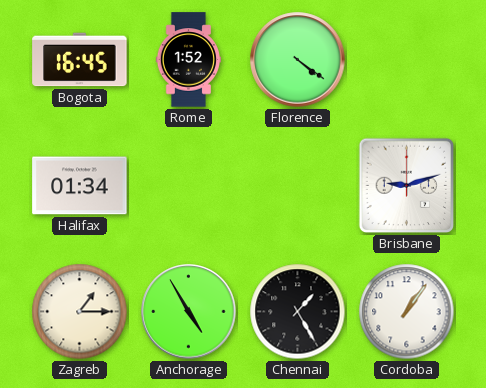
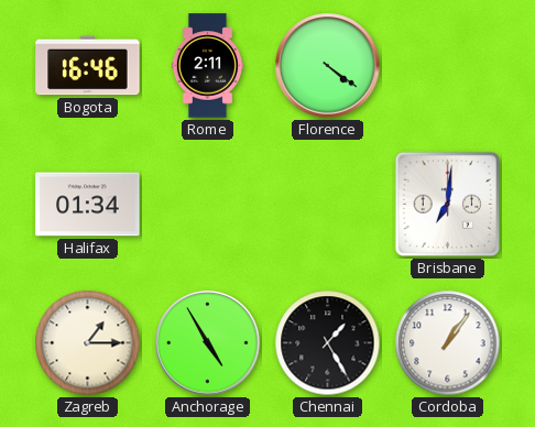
Bogota: 16:45 -> 16:46 (88, 66)
Rome: 1:52 -> 2:11 (207, 66)
Brisbane: 9:12 -> 7:01 (448, 205)
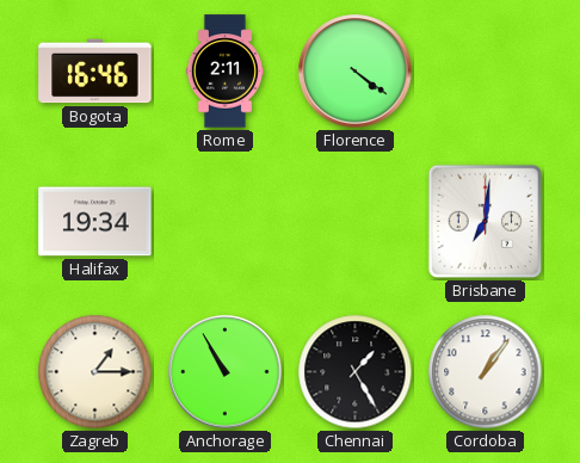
Halifax: 01:34 -> 19:34 (95, 222)
Anchorage: 4:55 -> 10:55 (226, 372)
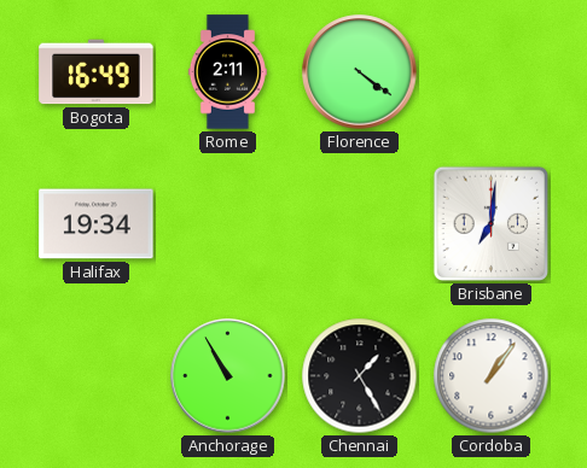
Bogota: 16:46 -> 16:49 (97, 72)
Zagreb: 1:15 -> none (95, 372)
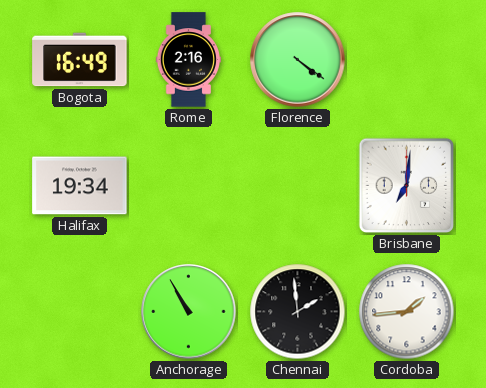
Rome: 2:11 -> 2:16 (188, 60)
Chennai: 1:25 -> 1:59 (298, 312)
Cordoba: 1:06 -> 1:44 (407, 312)
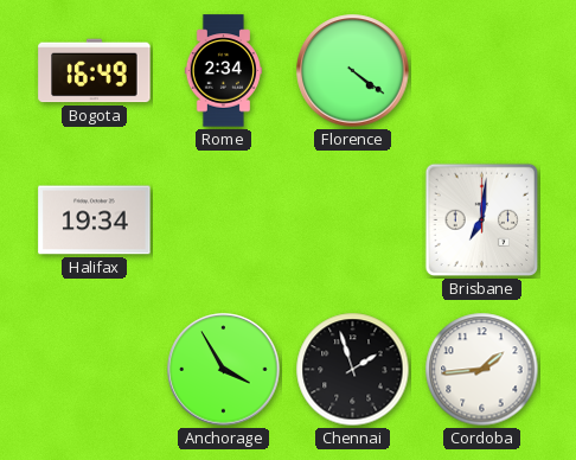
Rome: 2:16 -> 2:34 (223, 71)
Anchorage: 10:55 -> 3:55 (224, 370)
Chennai: 1:59 -> 1:57 (353, 370)
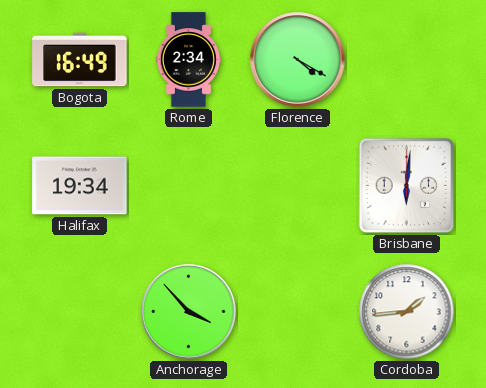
Florence: 4:21 -> 4:20 (298, 60)
Brisbane: 7:01 -> 6:01 (407, 186)
Anchorage: 3:55 -> 3:53 (189, 312)
Chennai: 1:57 -> none (353, 370)
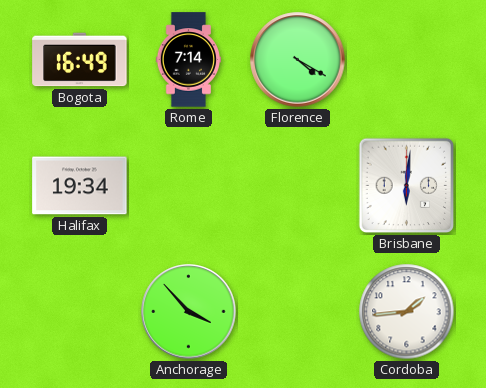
Rome: 2:34 -> 7:14 (188, 60)
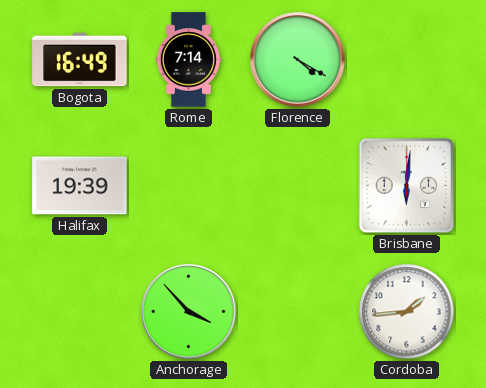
Halifax: 19:34 -> 19:39 (80, 186)
